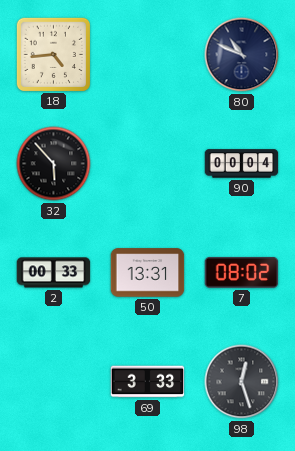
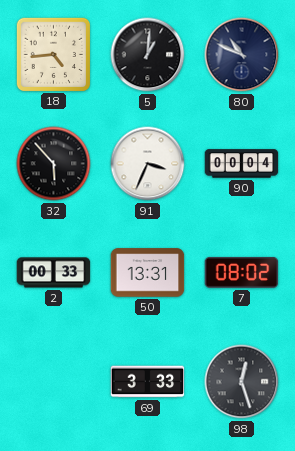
5: none -> 1:01 (148, 55)
91: none -> 3:34 (148, 164)
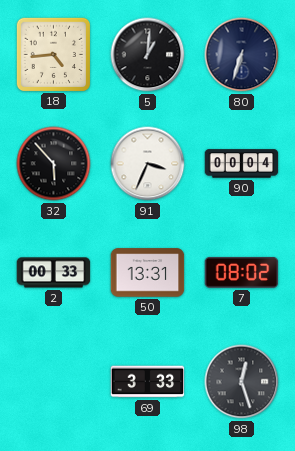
80: 10:49 -> 6:33 (242, 55)
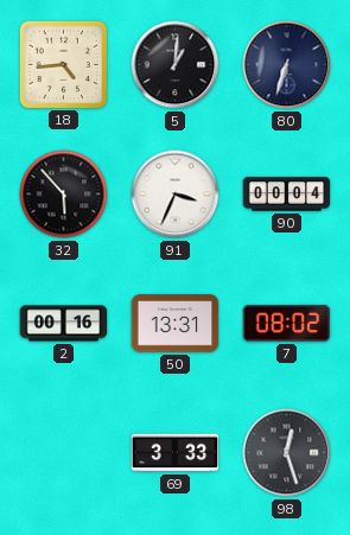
2: 00:33 -> 00:16 (64, 324)
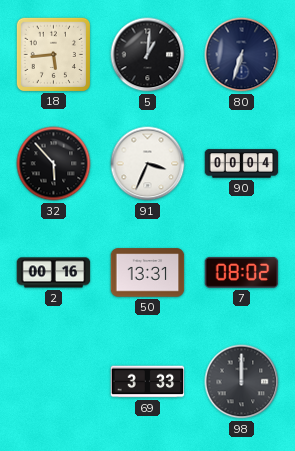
18: 4:44 -> 5:44 (53, 54)
98: 12:27 -> 12:00 (242, 382)
